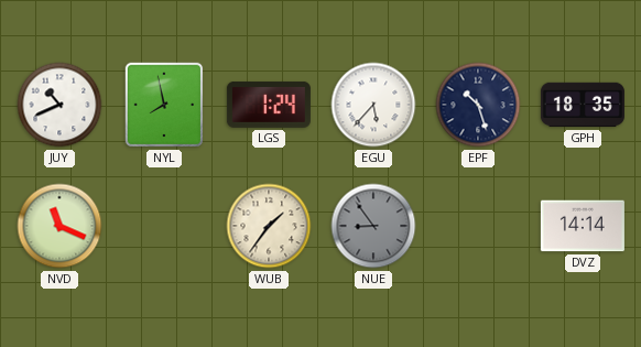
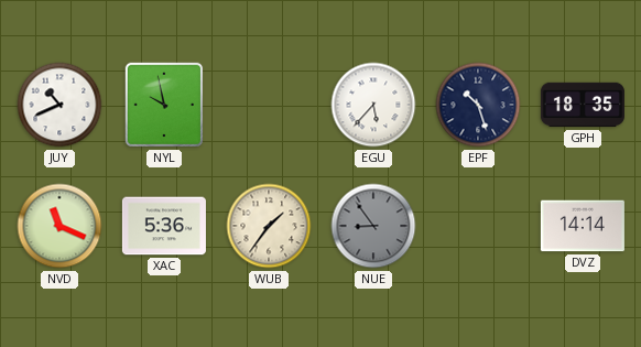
NYL: 7:58 -> 9:58 (164, 105)
LGS: 1:24 -> none (269, 105)
XAC: none -> 5:36 (164, 226)
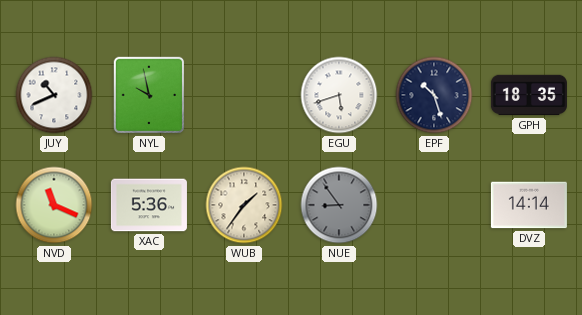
EGU: 5:37 -> 5:42 (339, 95)
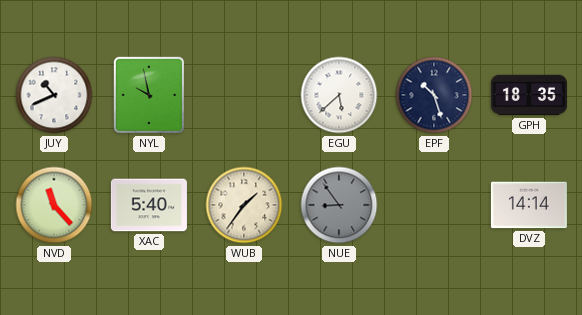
EGU: 5:42 -> 5:38 (339, 95)
NVD: 11:19 -> 11:23 (54, 205)
XAC: 5:36 -> 5:40 (149, 205)
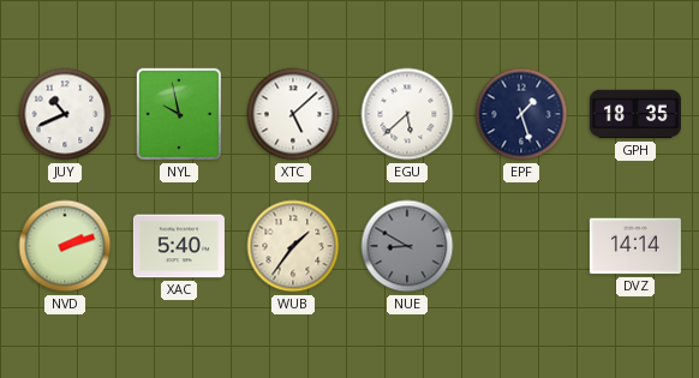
XTC: none -> 5:08 (293, 114)
EPF: 10:27 -> 1:27 (521, 114)
NVD: 11:23 -> 2:12 (65, 246)
NUE: 8:54 -> 8:50 (407, 246)
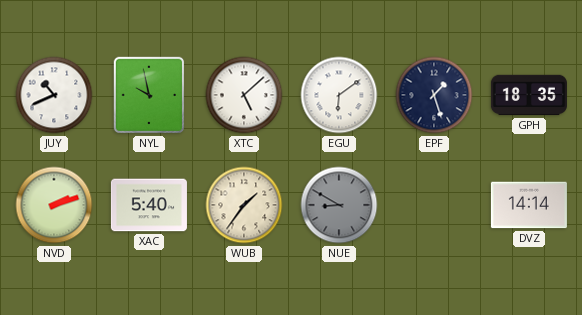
EGU: 5:38 -> 6:09 (339, 95)
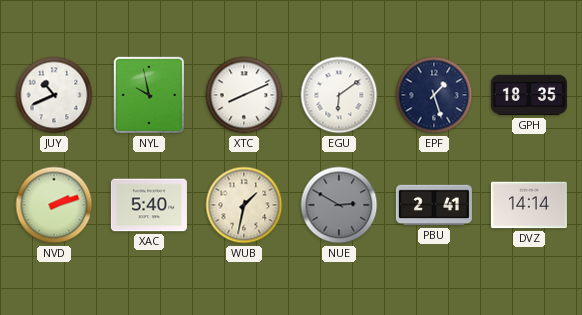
XTC: 5:08 -> 8:11 (244, 95)
WUB: 1:36 -> 1:32 (244, 205)
NUE: 8:50 -> 2:50 (339, 205)
PBU: none -> 2:41 (434, 205)
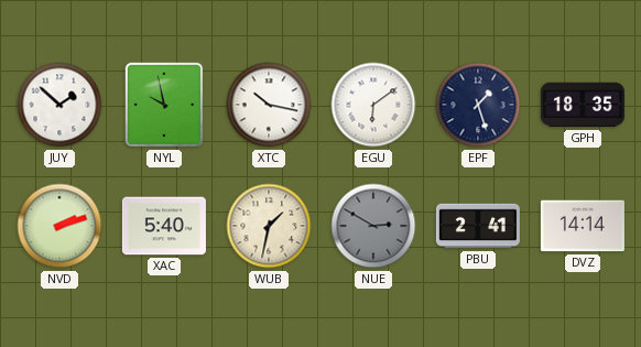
JUY: 10:41 -> 1:52 (59, 105)
XTC: 8:11 -> 10:17 (269, 105)
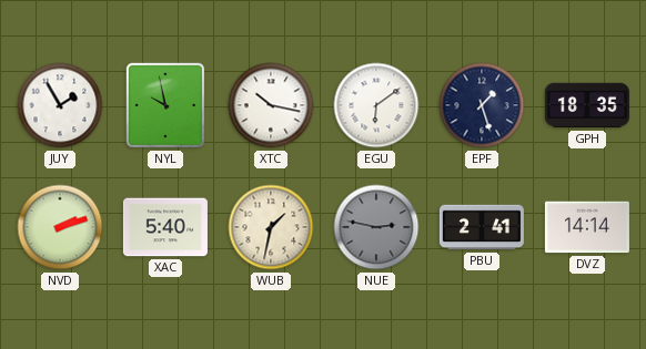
JUY: 1:52 -> 1:55 (60, 105)
NUE: 2:50 -> 2:47 (376, 227)
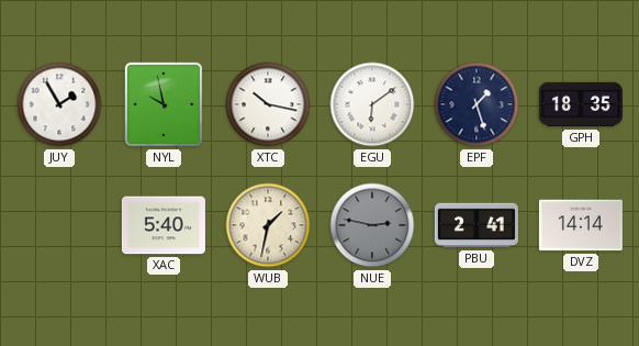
NVD: 2:12 -> none (60, 227)
